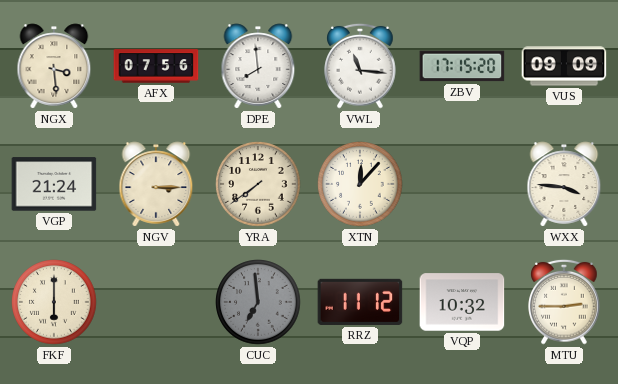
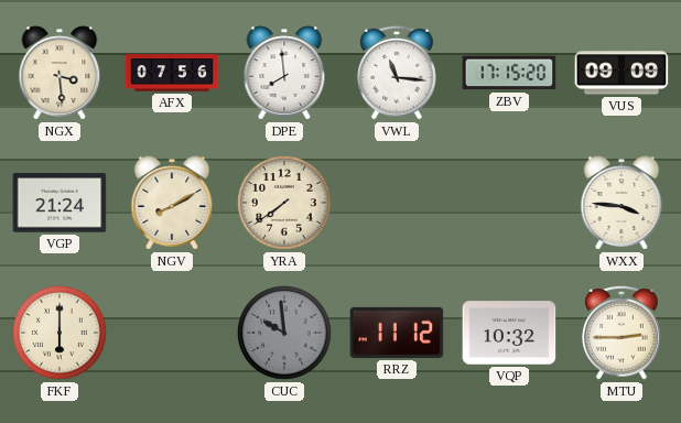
NGV: 3:15 -> 8:10 (172, 203)
XTN: 12:07 -> none (360, 184)
CUC: 6:59 -> 9:59 (284, 333)
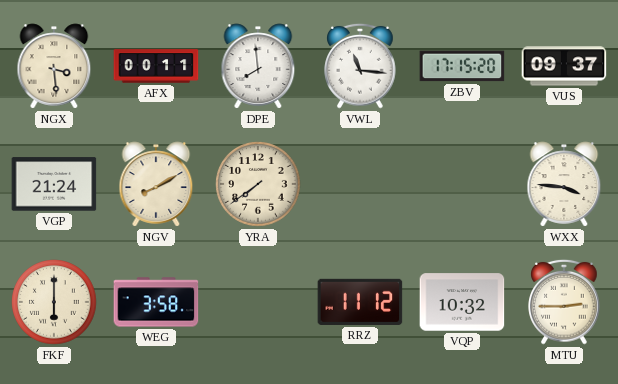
AFX: 07:56 -> 00:11 (156, 66)
VUS: 09:09 -> 09:37 (564, 66)
WEG: none -> 3:58 (156, 302)
CUC: 9:59 -> none (284, 333)
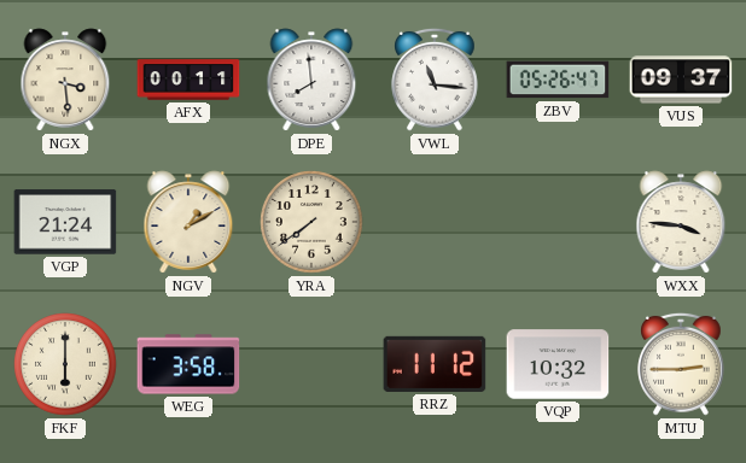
ZBV: 17:15 -> 05:26 (558, 80)
NGV: 8:10 -> 1:10 (188, 222)
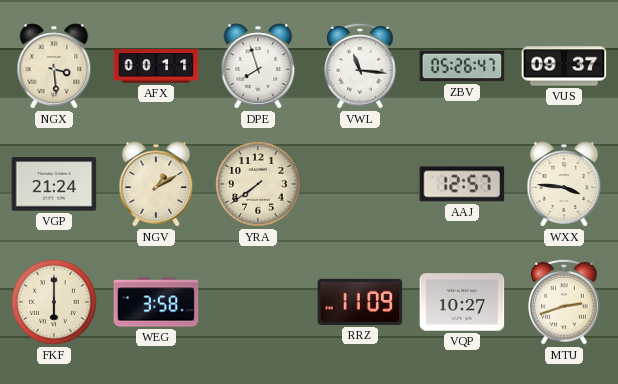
DPE: 7:59 -> 7:57 (258, 66)
AAJ: none -> 12:57 (462, 184)
RRZ: 11:12 -> 11:09 (360, 302)
VQP: 10:32 -> 10:27 (462, 302)
MTU: 2:45 -> 2:42 (564, 302)
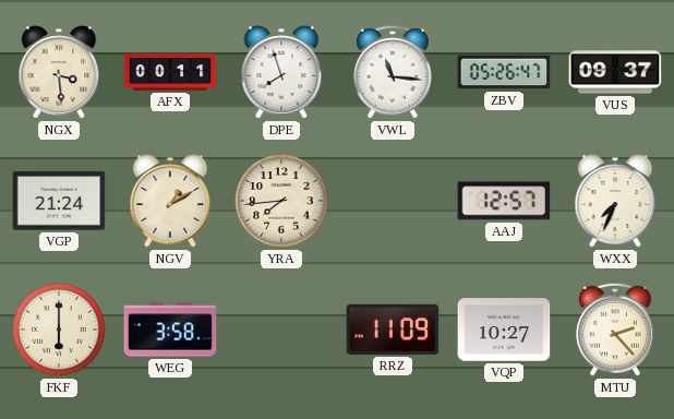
YRA: 7:39 -> 7:44 (281, 201)
WXX: 3:46 -> 7:34 (615, 201)
MTU: 2:42 -> 2:23 (615, 330)
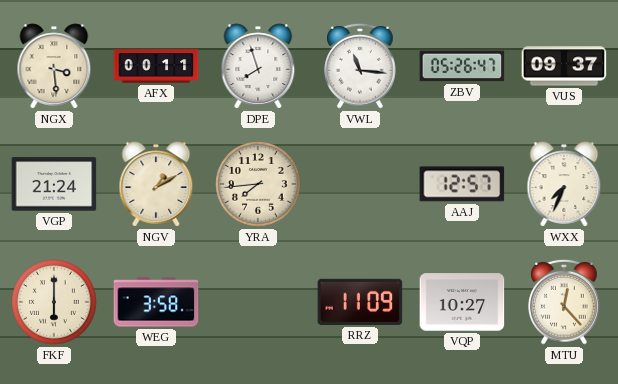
MTU: 2:23 -> 12:23 (564, 302)
